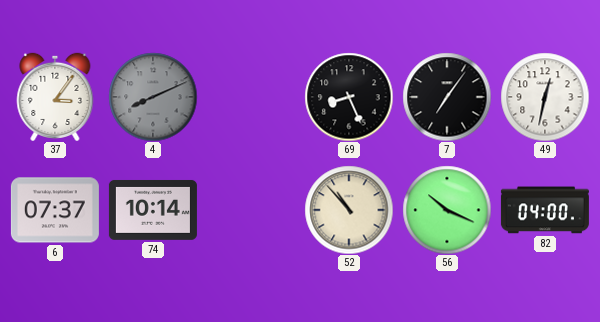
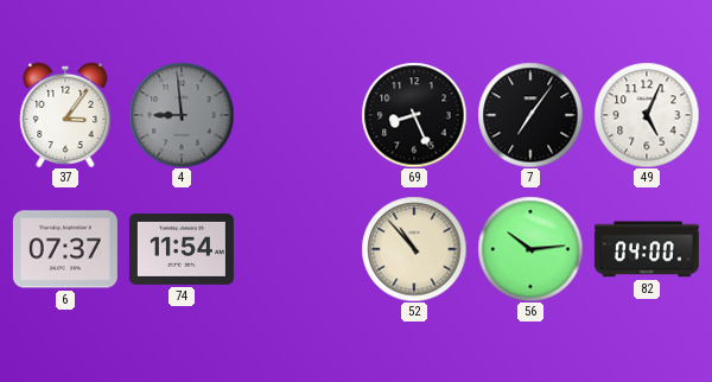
4: 8:11 -> 8:59 (182, 115)
49: 12:32 -> 5:04 (647, 115)
74: 10:14 -> 11:54 (182, 249)
56: 10:19 -> 10:14 (530, 249)
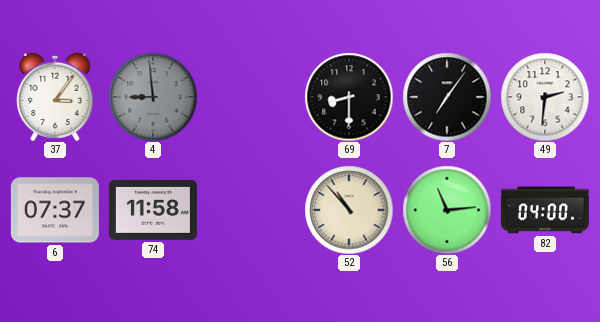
69: 8:26 -> 8:30 (349, 97)
49: 5:04 -> 2:31 (545, 97)
74: 11:54 -> 11:58 (153, 210)
56: 10:14 -> 11:14 (447, 210)
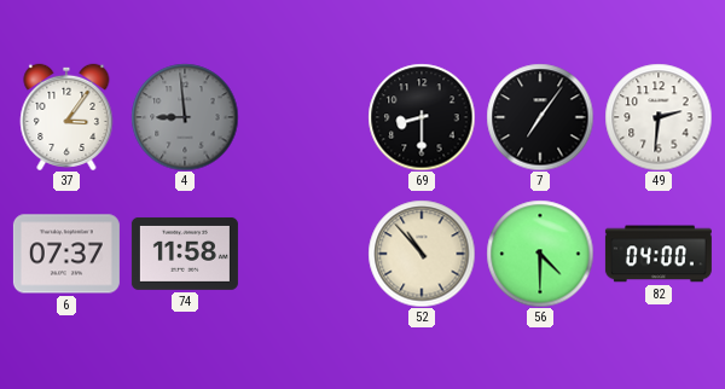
56: 11:14 -> 4:30 (540, 254)
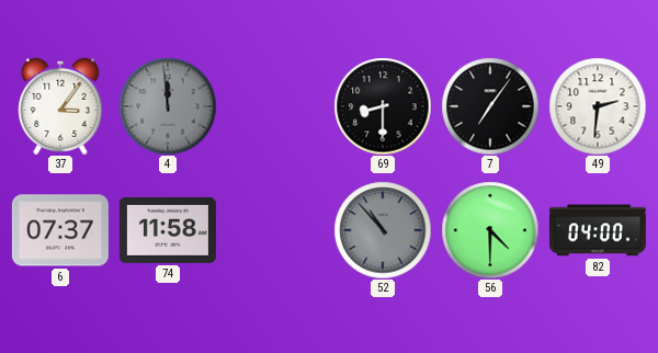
4: 8:59 -> 11:59 (168, 106)
52 dial: cream -> grey (383, 230)
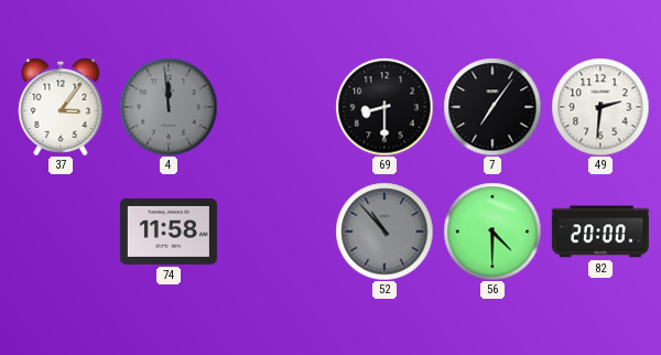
6: 07:37 -> none (60, 230)
82: 04:00 -> 20:00 (600, 232)
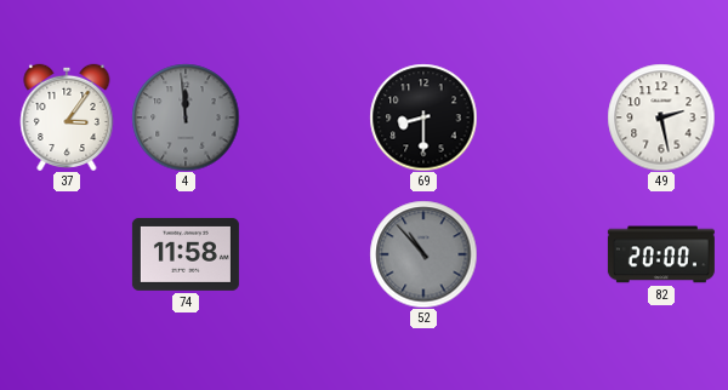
7: 7:06 -> none (492, 107)
49: 2:31 -> 2:28 (661, 117)
56: 4:30 -> none (492, 232)
